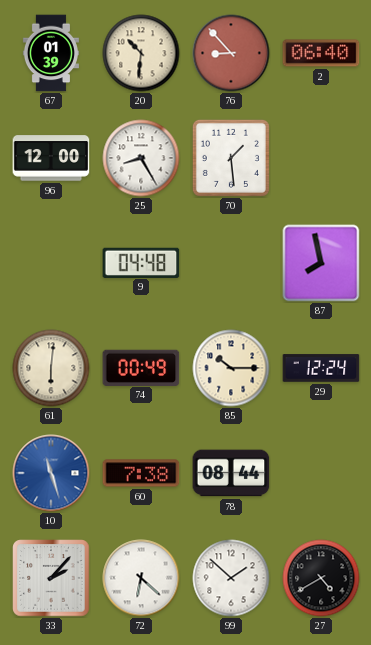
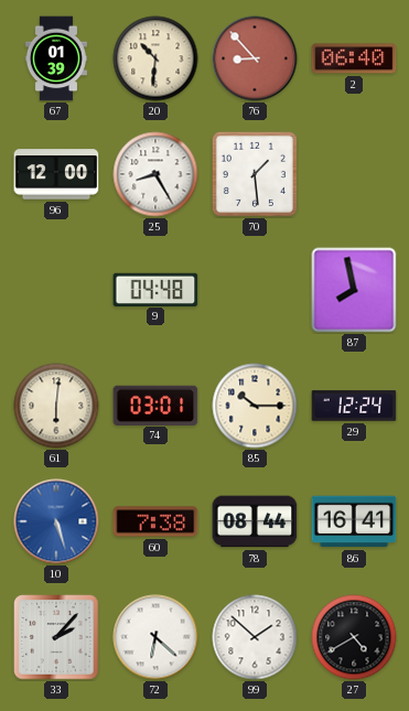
74: 00:49 -> 03:01 (155, 405)
10: 11:27 -> 5:27 (56, 521)
86: none -> 16:41 (354, 521)
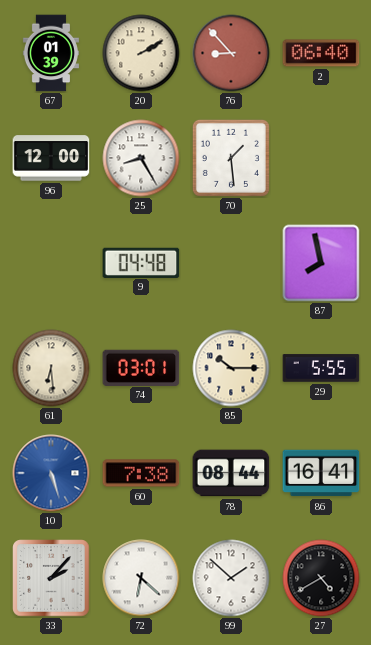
20: 10:31 -> 2:10 (141, 53)
61: 6:01 -> 6:29 (51, 368)
29: 12:24 -> 5:55 (321, 368)
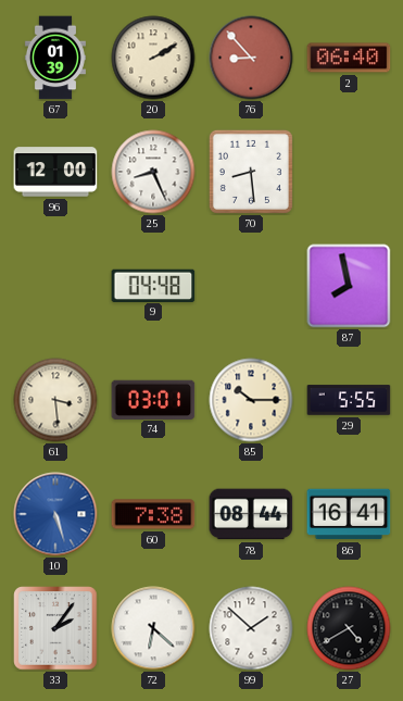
25: 8:25 -> 8:26 (153, 172)
70: 1:29 -> 8:29 (251, 172)
61: 6:29 -> 3:29 (55, 400)
33: 2:07 -> 2:06 (55, 628)
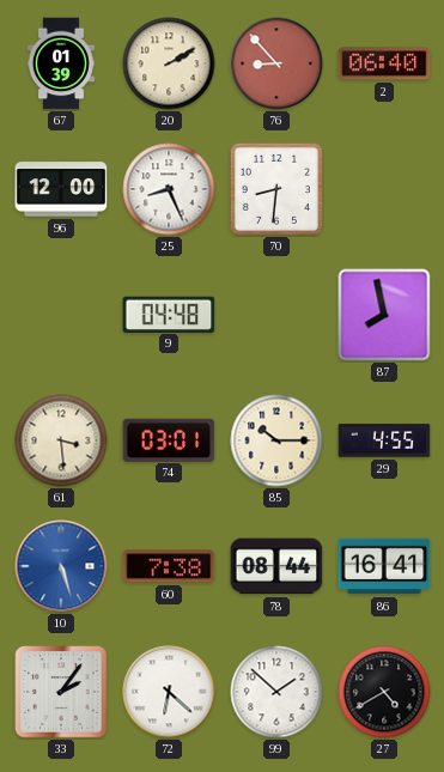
70: 8:29 -> 8:31 (276, 189)
29: 5:55 -> 4:55 (384, 440)
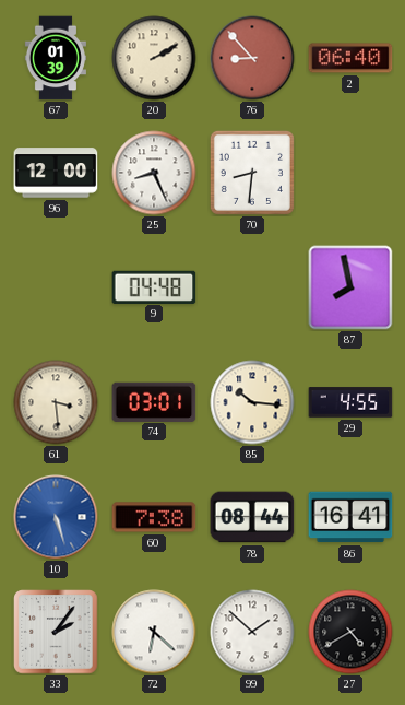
85: 10:15 -> 10:16 (252, 402)
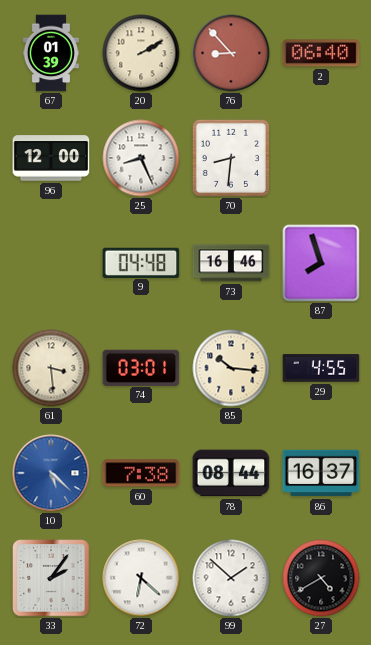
73: none -> 16:46 (231, 263)
87: 7:58 -> 7:57 (321, 263)
10: 5:27 -> 5:22 (51, 473)
86: 16:41 -> 16:37 (321, 473)
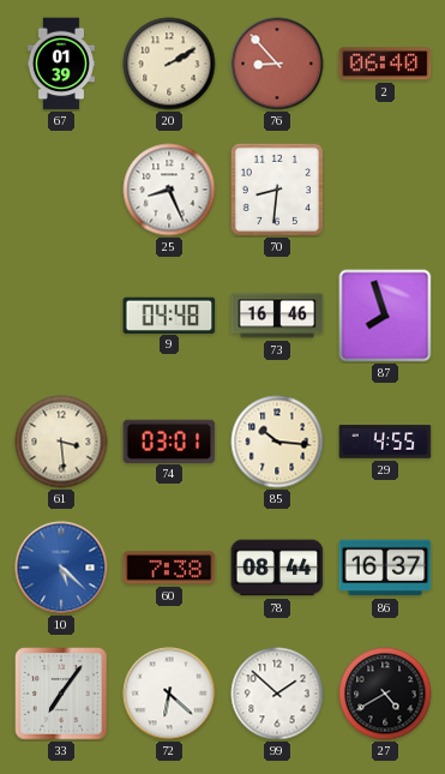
96: 12:00 -> none (51, 158)
33: 2:06 -> 7:06 (61, 694)
